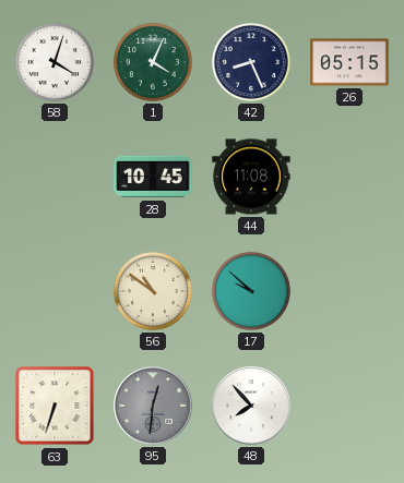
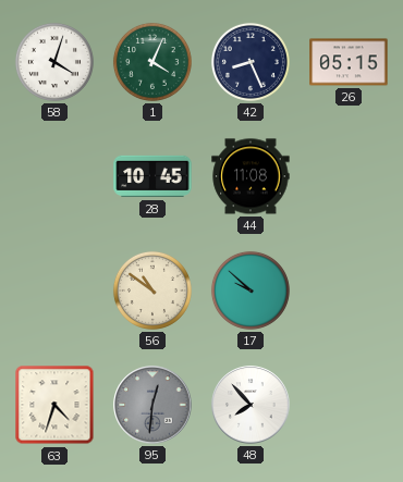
63: 6:33 -> 4:33 (54, 405)
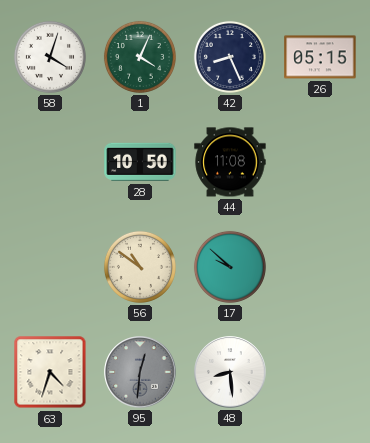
28: 10:45 -> 10:50 (140, 162)
48: 7:53 -> 8:29 (230, 372)
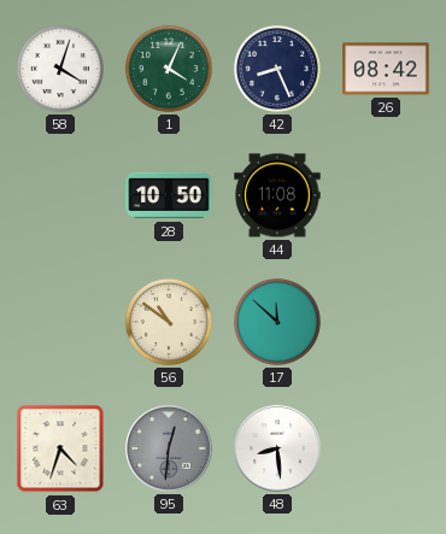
26: 05:15 -> 08:42 (386, 69)
17: 9:52 -> 11:52 (277, 322)
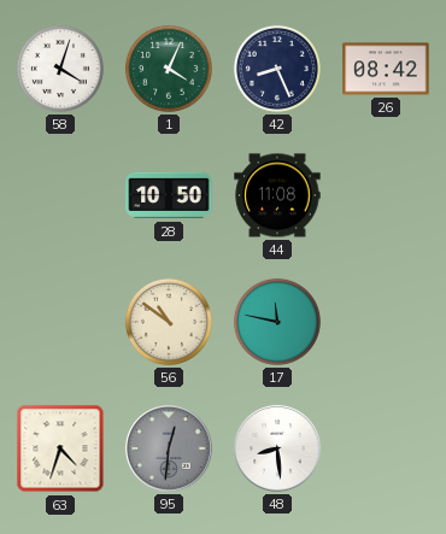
17: 11:52 -> 11:47 (277, 322)
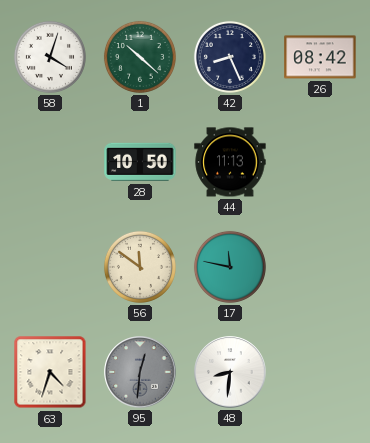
1: 4:04 -> 10:22 (140, 57)
44: 11:08 -> 11:13 (230, 162)
56: 10:51 -> 11:51 (140, 267)
48: 8:29 -> 8:31 (230, 372)
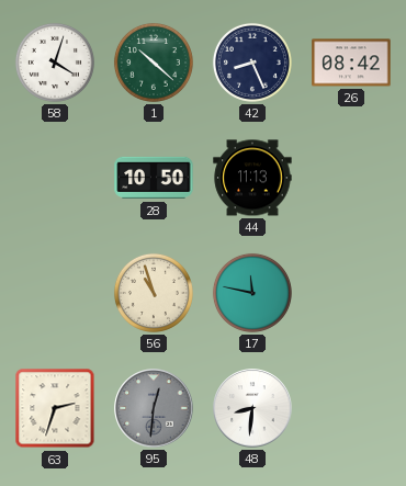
56: 11:51 -> 10:57 (154, 293)
63: 4:33 -> 2:33 (55, 408)
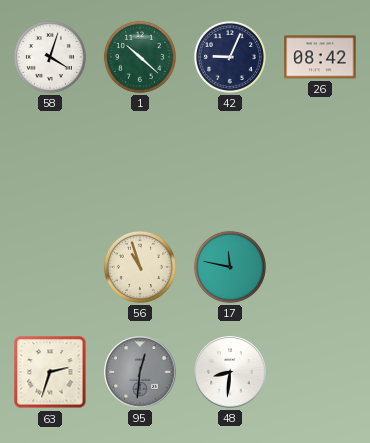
42: 8:26 -> 9:04 (230, 57)
28: 10:50 -> none (154, 178)
44: 11:13 -> none (252, 178)
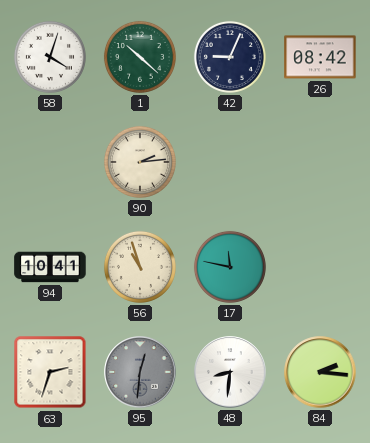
90: none -> 2:14 (140, 162)
94: none -> 10:41 (50, 267)
84: none -> 2:16 (320, 372)
